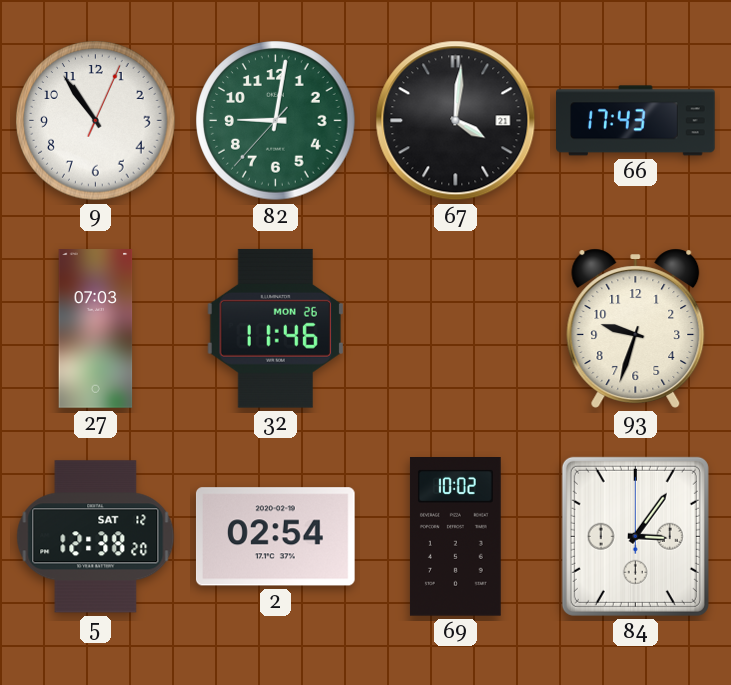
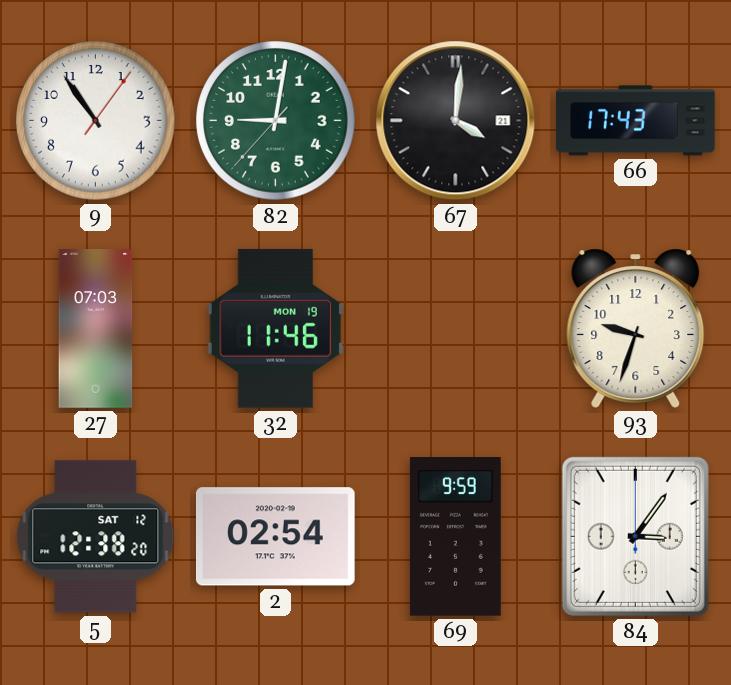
9: 10:54:04 -> 10:54:06 (96, 121)
32 date: MON 26 -> MON 19 (275, 328)
69: 10:02 -> 9:59 (455, 537)
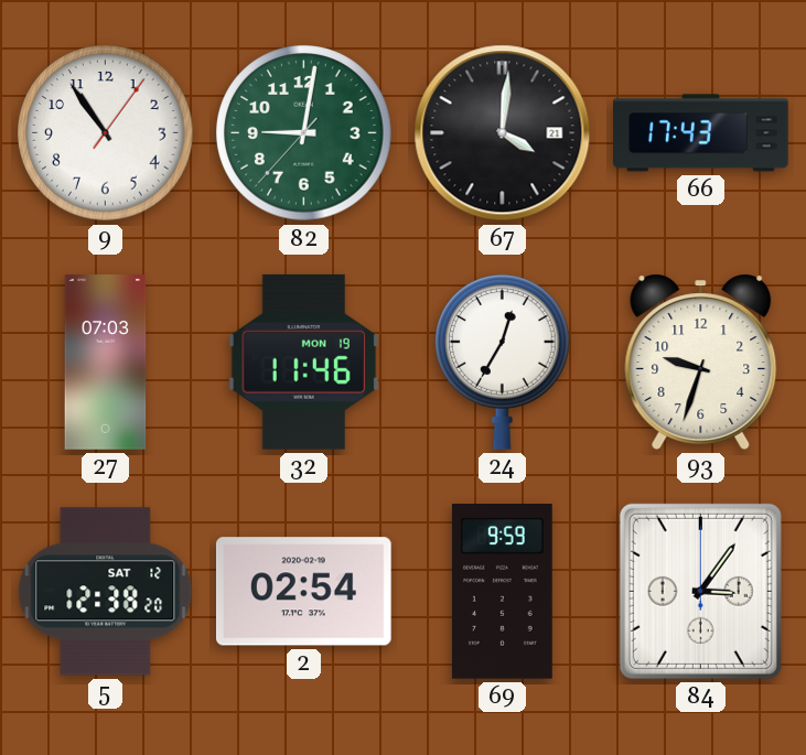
24: none -> 12:35 (503, 362)
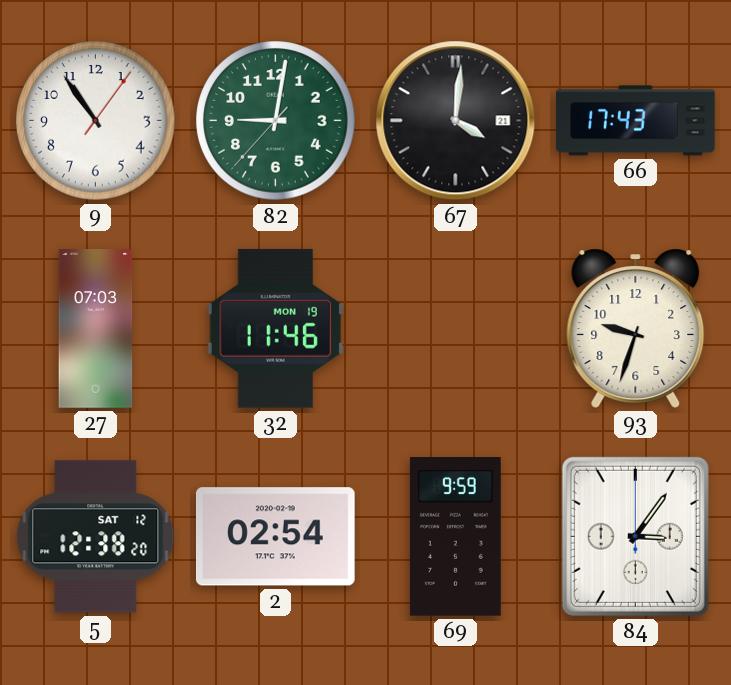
24: 12:35 -> none (503, 362)
